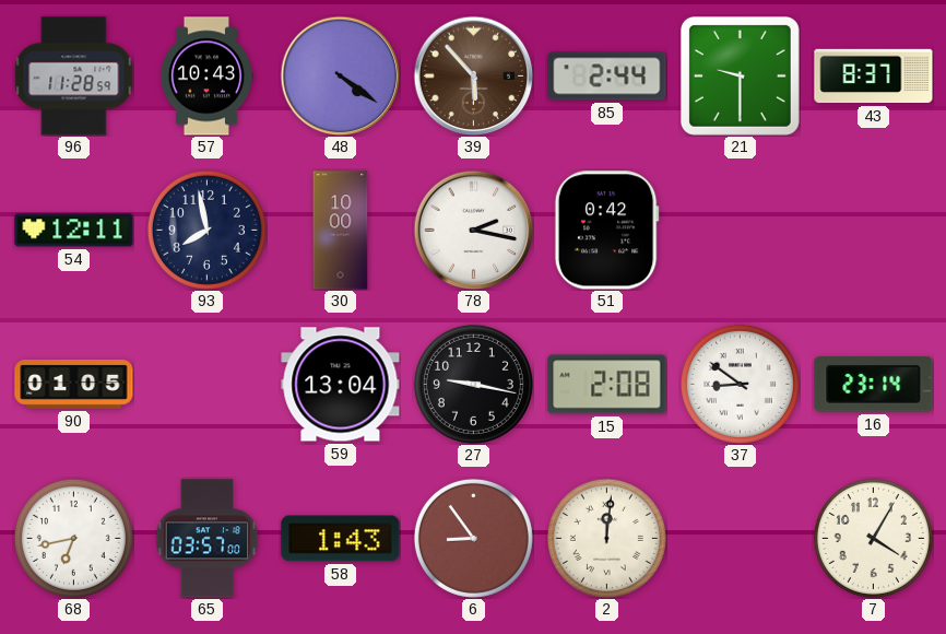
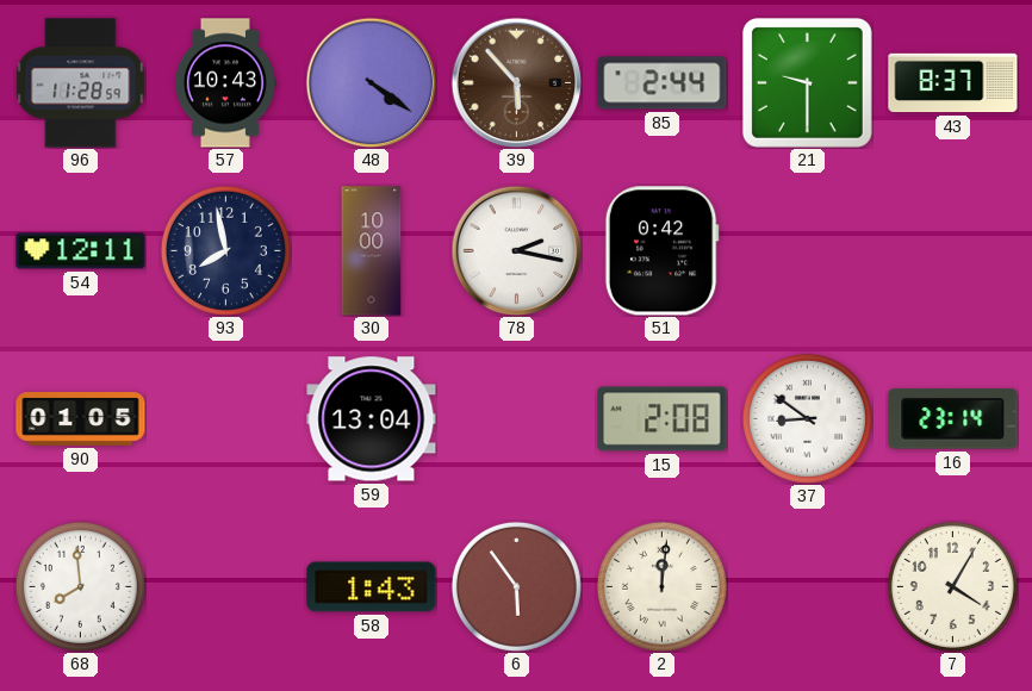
27: 9:17 -> none (473, 384)
68: 6:43 -> 7:59 (80, 586)
65: 03:57 -> none (208, 539)
6: 8:54 -> 5:54 (516, 586)
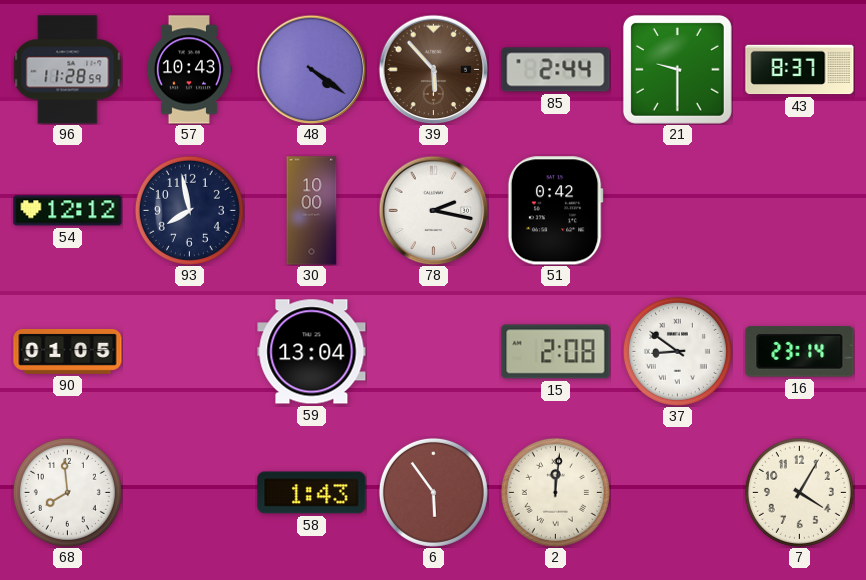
54: 12:11 -> 12:12 (68, 211)
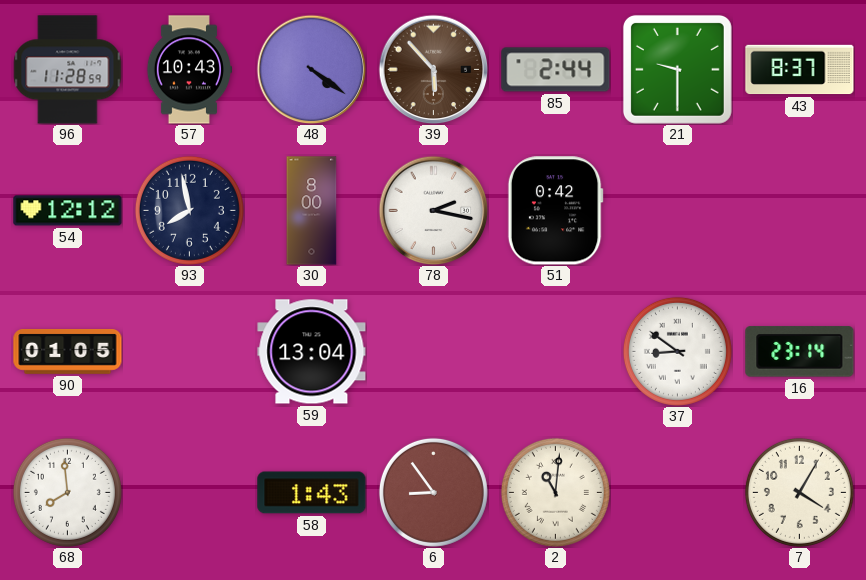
30: 10:00 -> 8:00 (312, 211)
15: 2:08 -> none (556, 352)
6: 5:54 -> 8:54 (433, 492)
2: 12:01 -> 11:01 (555, 492)
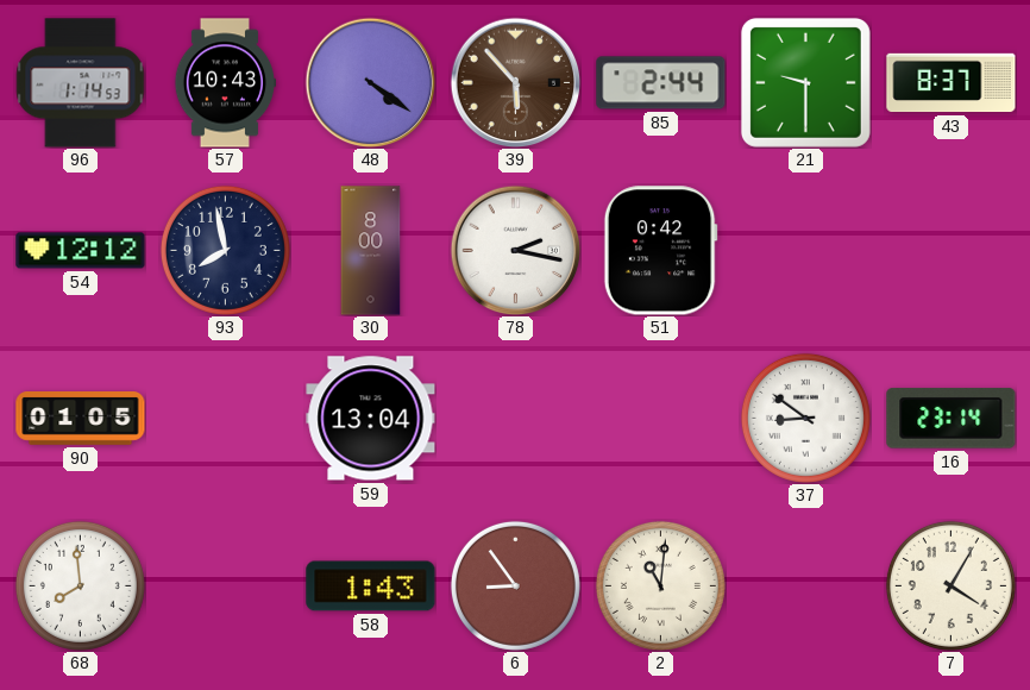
96: 11:28 -> 1:14 (80, 83)
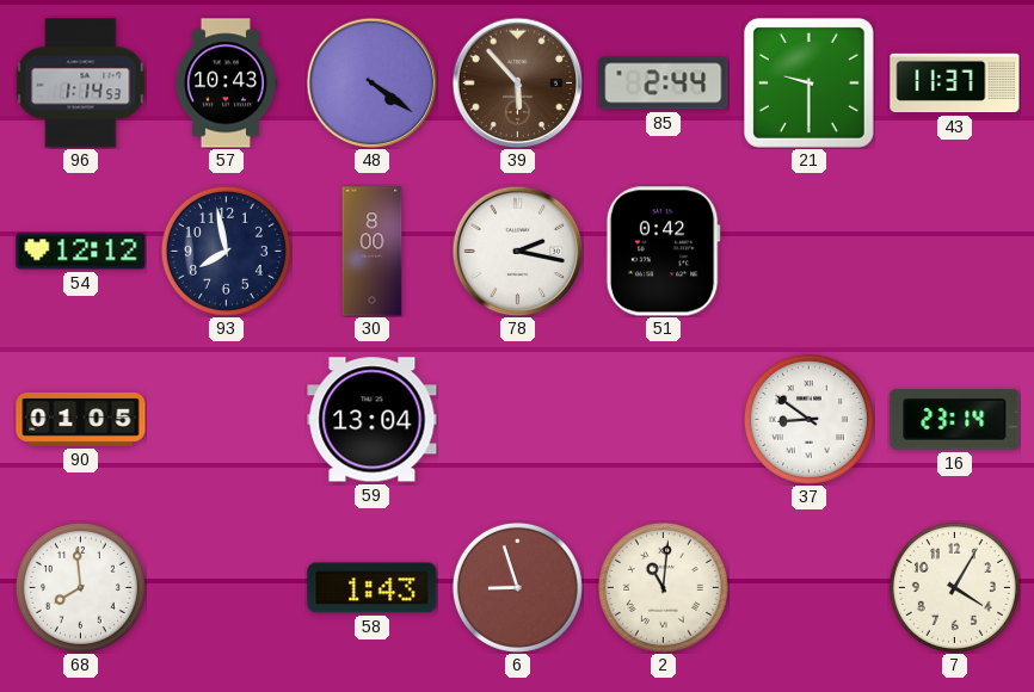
43: 8:37 -> 11:37 (955, 84)
6: 8:54 -> 8:57 (517, 587)
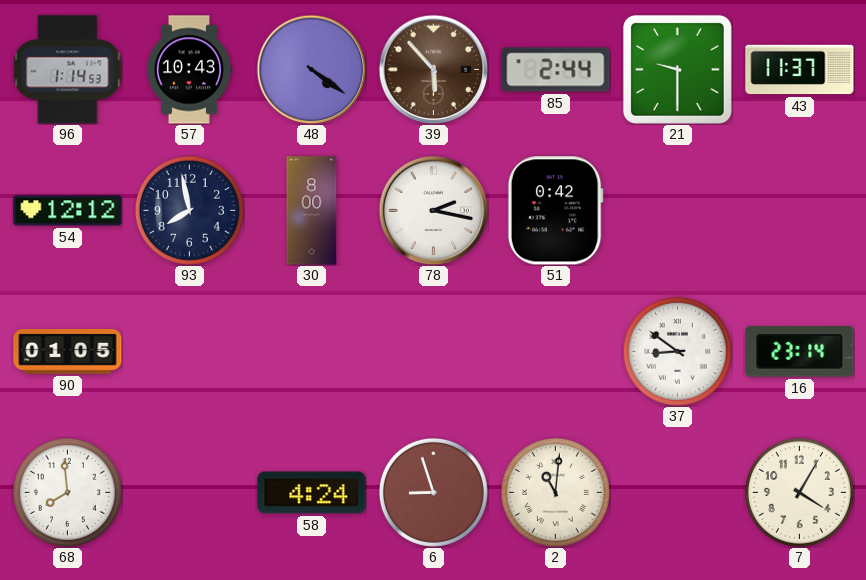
59: 13:04 -> none (373, 420)
58: 1:43 -> 4:24 (312, 493)
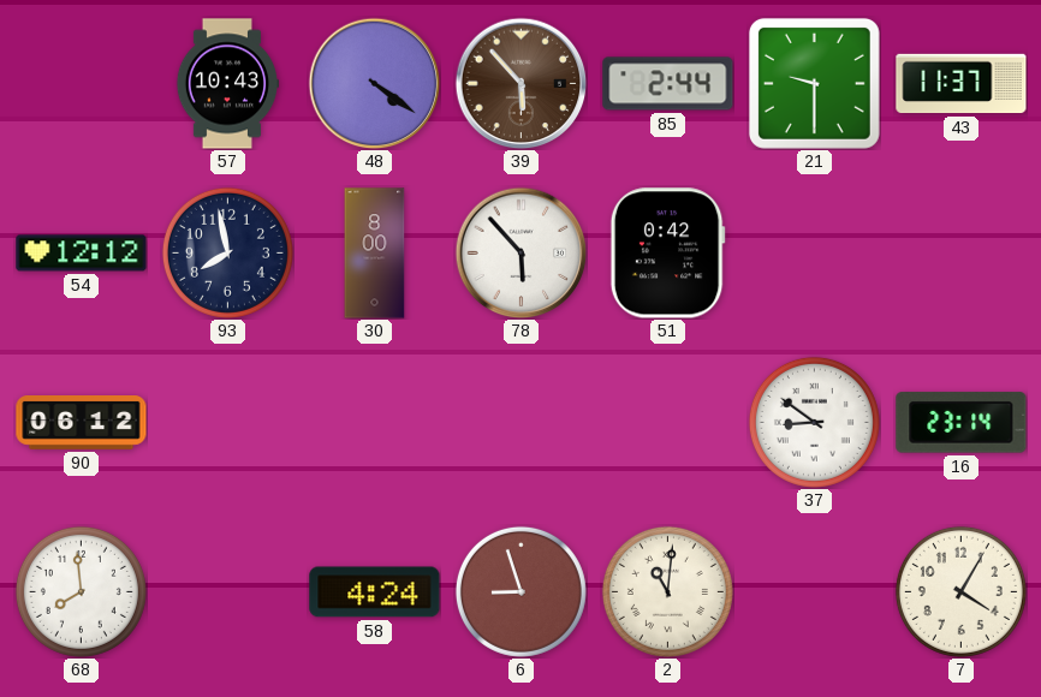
96: 1:14 -> none (67, 70)
78: 2:17 -> 5:53 (520, 252)
90: 01:05 -> 06:12 (82, 423)
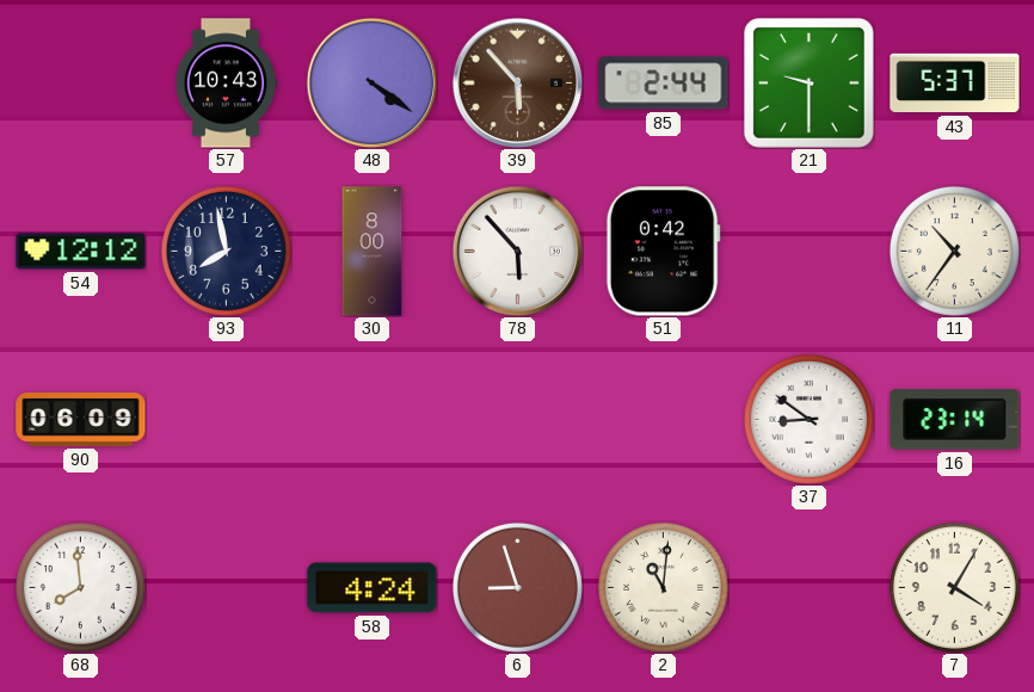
43: 11:37 -> 5:37 (955, 84)
11: none -> 10:36 (954, 251)
90: 06:12 -> 06:09 (81, 420)
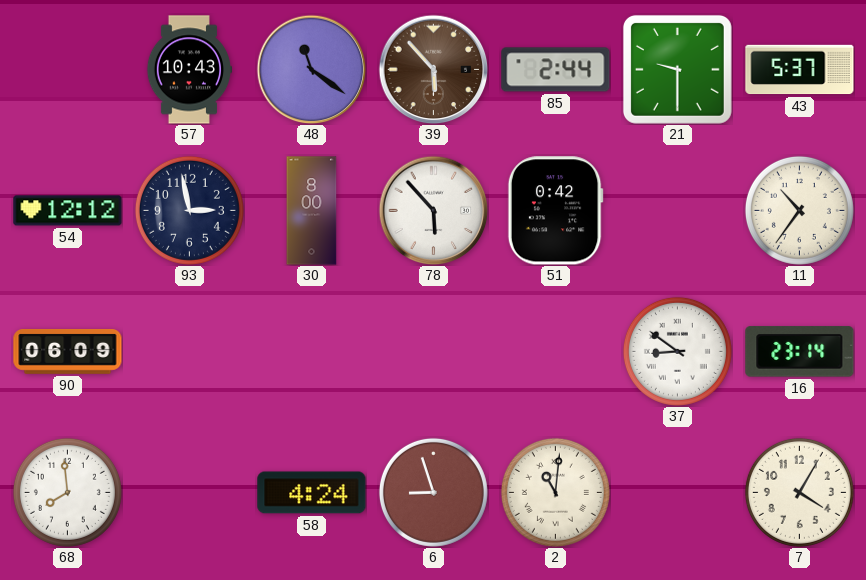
48: 4:21 -> 11:21 (311, 69)
93: 7:58 -> 2:58 (189, 210)
